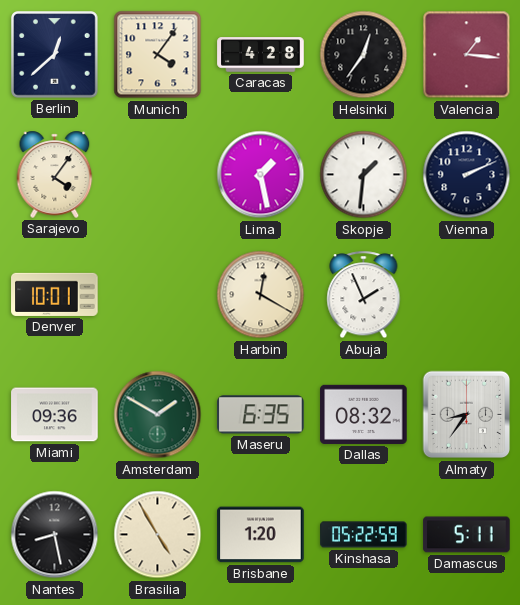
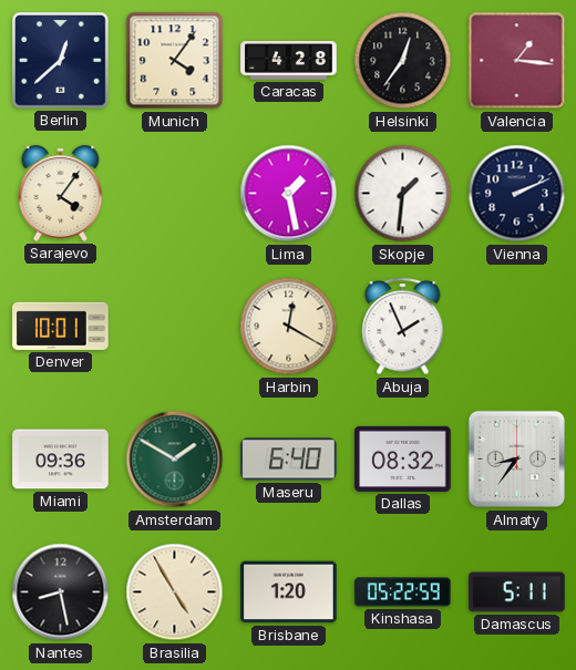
Maseru: 6:35 -> 6:40 (289, 460)
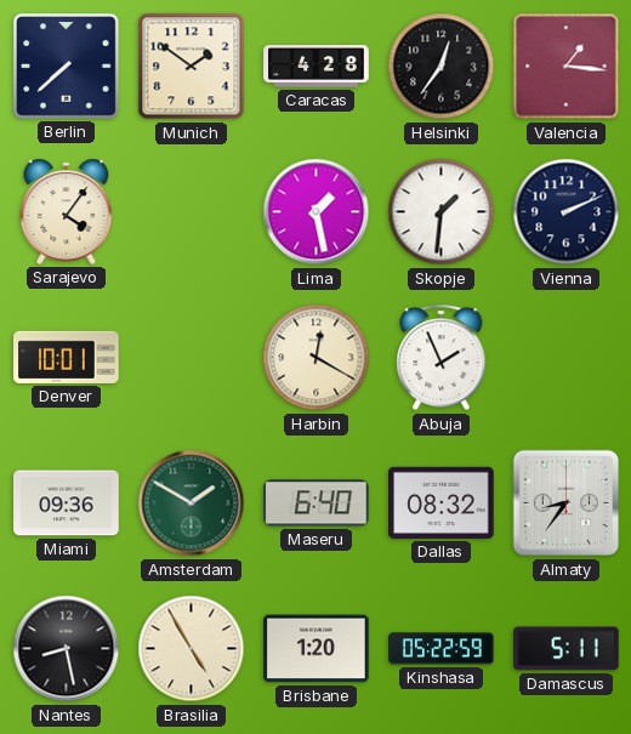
Berlin: 12:38 -> 7:38 (67, 67)
Munich: 4:06 -> 1:51 (192, 67)
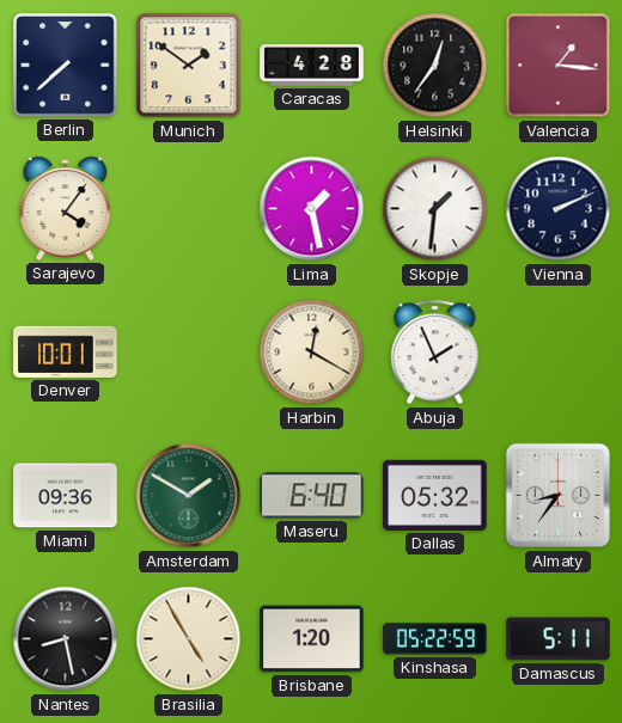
Dallas: 08:32 -> 05:32 (435, 495)
